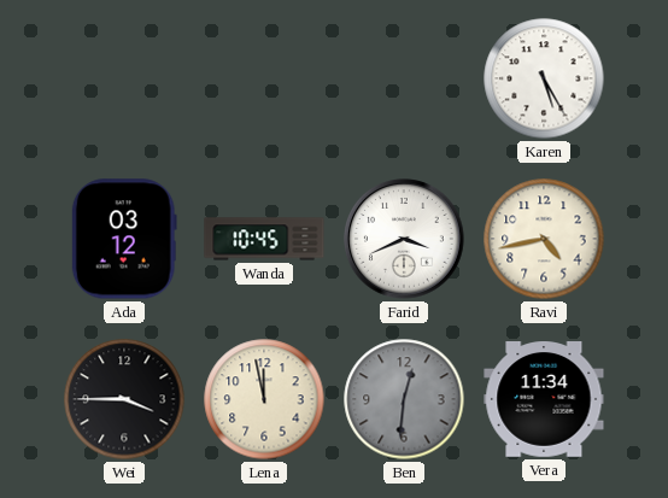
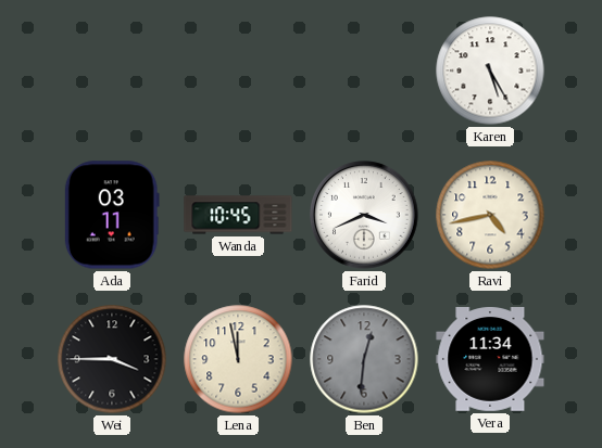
Ada: 03:12 -> 03:11 (112, 215)
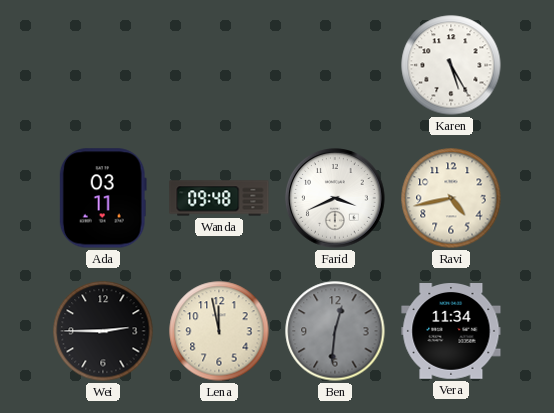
Wanda: 10:45 -> 09:48 (219, 198)
Wei: 3:45 -> 2:45 (103, 331)
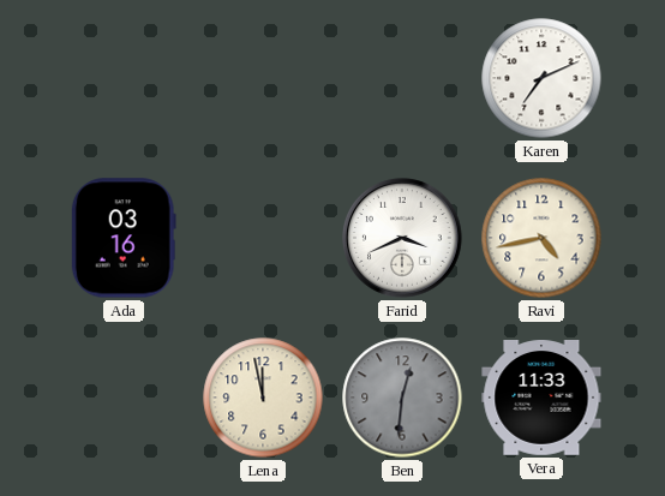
Karen: 5:25 -> 7:11 (541, 78)
Ada: 03:11 -> 03:16 (124, 238)
Wanda: 09:48 -> none (219, 198)
Wei: 2:45 -> none (103, 331)
Vera: 11:34 -> 11:33 (541, 399)
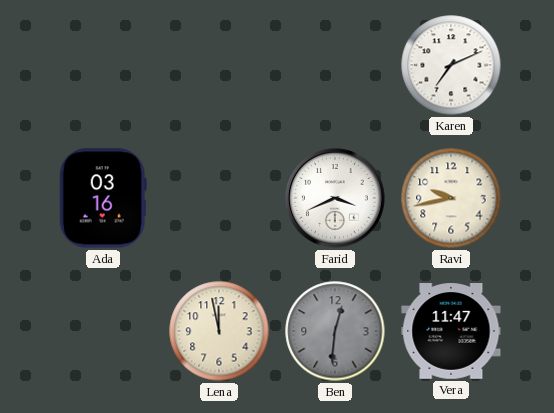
Ravi: 4:43 -> 9:43 (451, 198)
Vera: 11:33 -> 11:47 (451, 332)
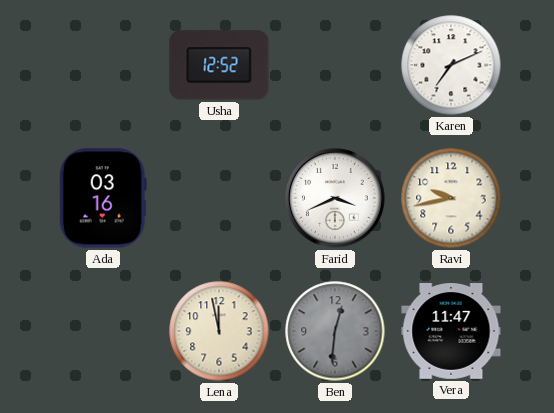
Usha: none -> 12:52 (219, 65)
